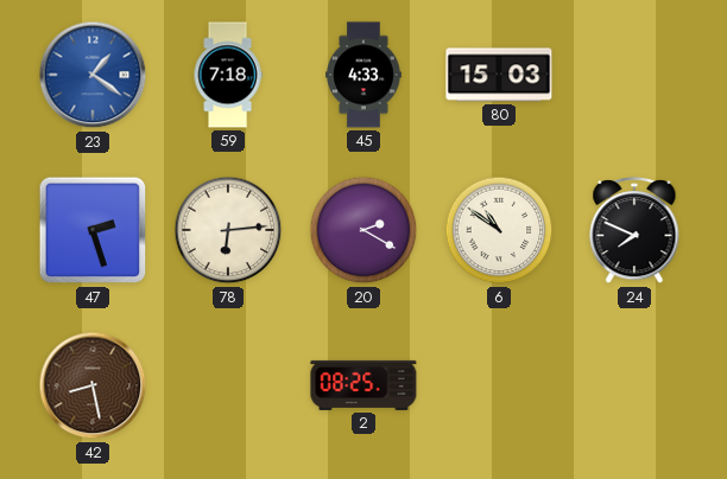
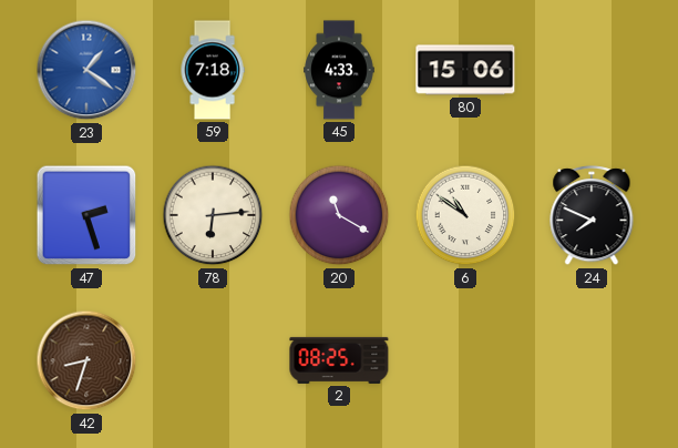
80: 15:03 -> 15:06 (465, 70)
20: 2:20 -> 11:20 (339, 215)
42: 8:28 -> 8:33 (86, 360)
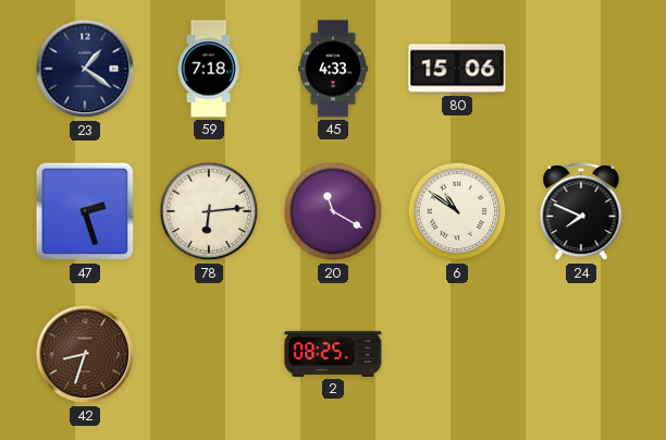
23 dial: blue -> navy (85, 69)
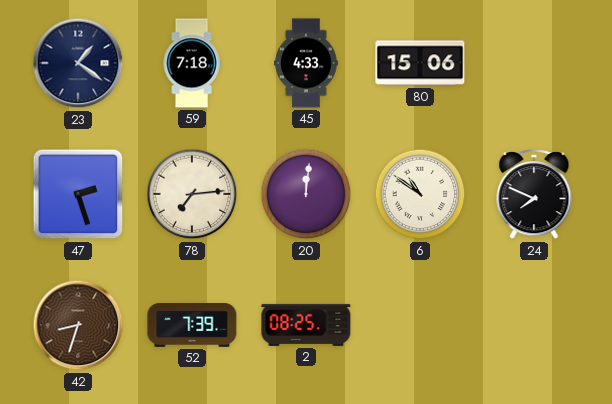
78: 6:14 -> 7:14 (192, 194)
20: 11:20 -> 12:01 (306, 194)
52: none -> 7:39 (192, 326)
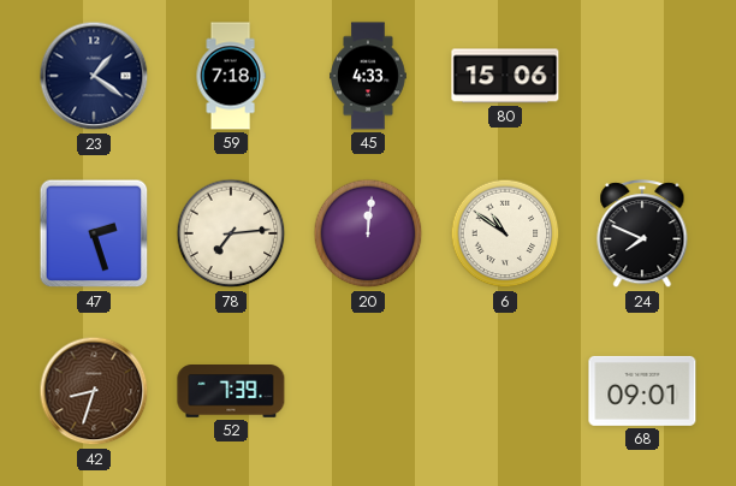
2: 08:25 -> none (306, 325)
68: none -> 09:01 (642, 391)
